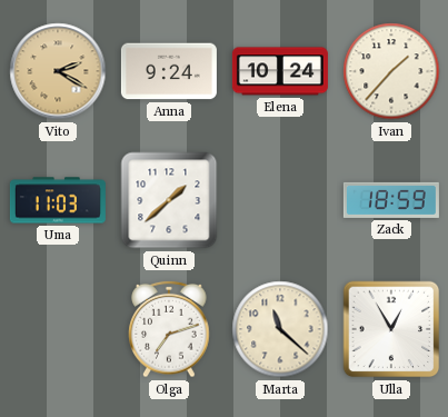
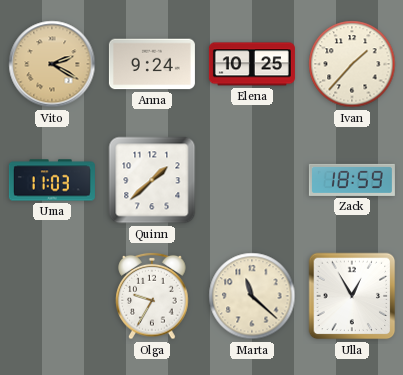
Elena: 10:24 -> 10:25 (252, 64)
Olga: 7:12 -> 9:35 (152, 296)
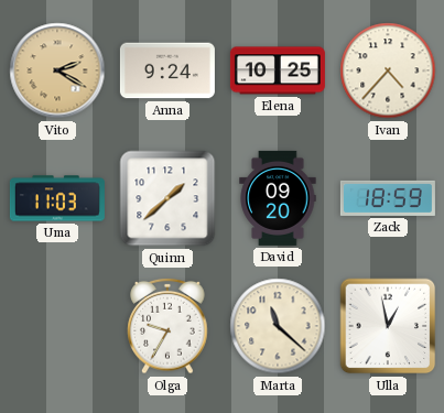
Ivan: 1:37 -> 4:37 (388, 70)
David: none -> 09:20 (278, 198)
Ulla: 12:55 -> 12:58 (388, 326)
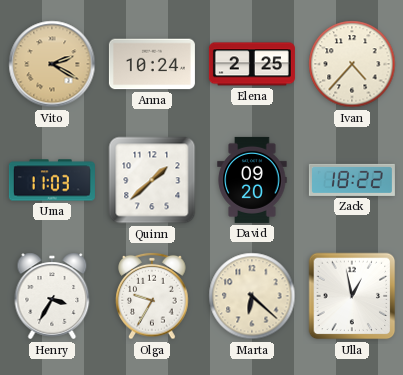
Anna: 9:24 -> 10:24 (152, 64)
Elena: 10:25 -> 2:25 (252, 64)
Zack: 18:59 -> 18:22 (352, 180)
Henry: none -> 3:35 (52, 296)
Marta: 11:22 -> 6:22 (252, 296)
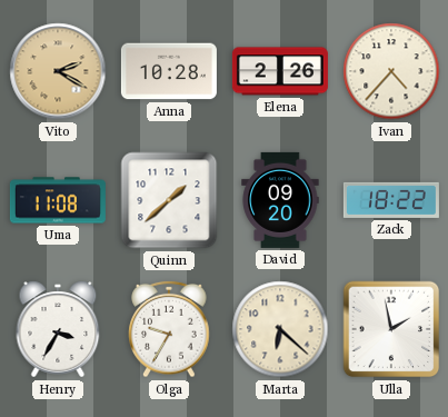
Anna: 10:24 -> 10:28 (169, 71)
Elena: 2:25 -> 2:26 (280, 71)
Uma: 11:03 -> 11:08 (58, 200)
Ulla: 12:58 -> 1:58 (391, 329)
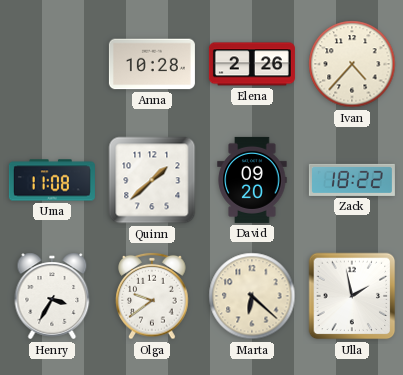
Vito: 2:20 -> none (58, 71)
Olga: 9:35 -> 9:39 (152, 296)
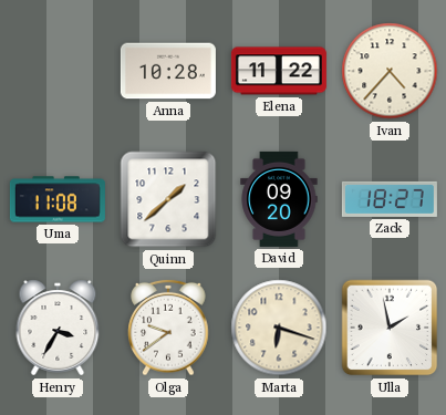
Elena: 2:26 -> 11:22 (279, 71)
Zack: 18:22 -> 18:27 (390, 199)
Marta: 6:22 -> 6:18 (279, 328)
